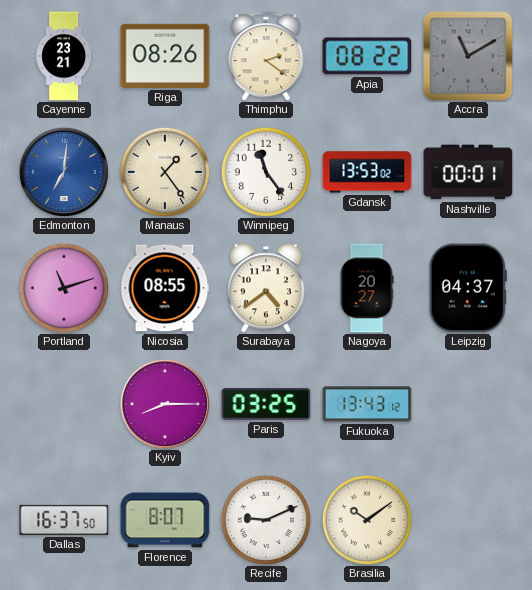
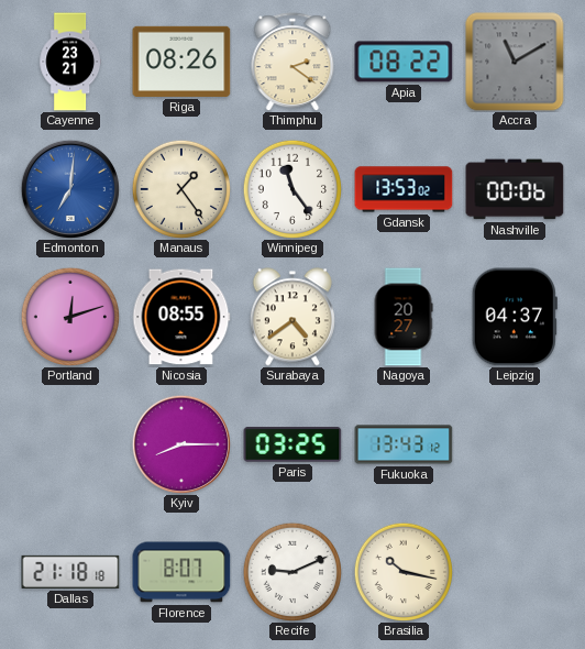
Nashville: 00:01 -> 00:06 (515, 189)
Portland: 11:12 -> 12:12 (69, 316)
Dallas: 16:37 -> 21:18 (70, 572)
Brasilia: 10:09 -> 10:17 (402, 571)
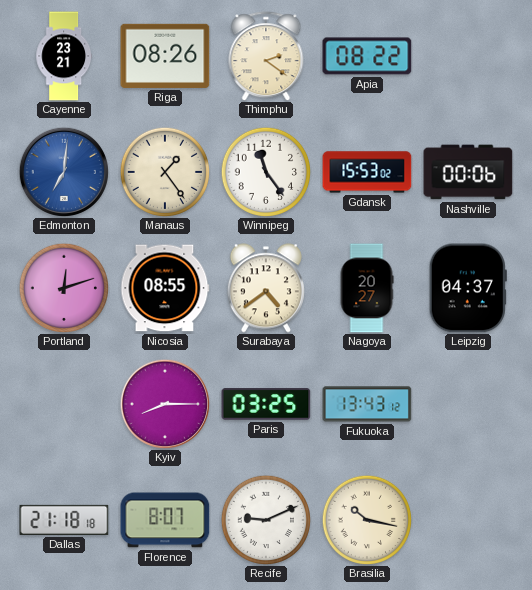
Accra: 11:10 -> none (515, 62)
Gdansk: 13:53 -> 15:53 (367, 172)
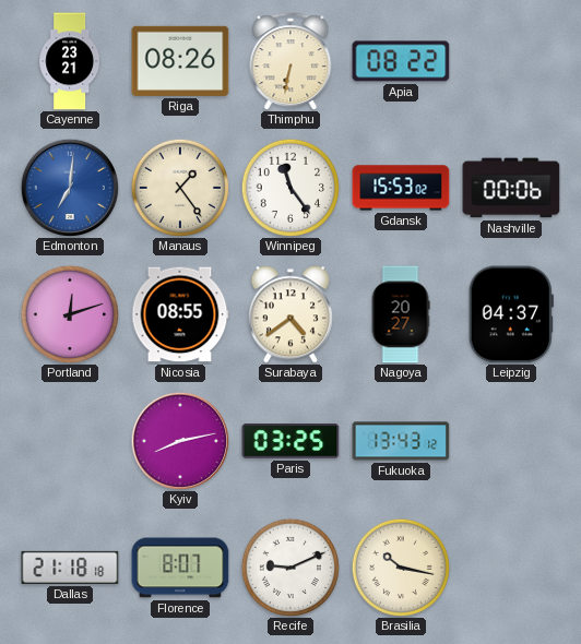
Thimphu: 2:21 -> 6:32 (290, 61)
Kyiv: 8:15 -> 8:13 (179, 440)
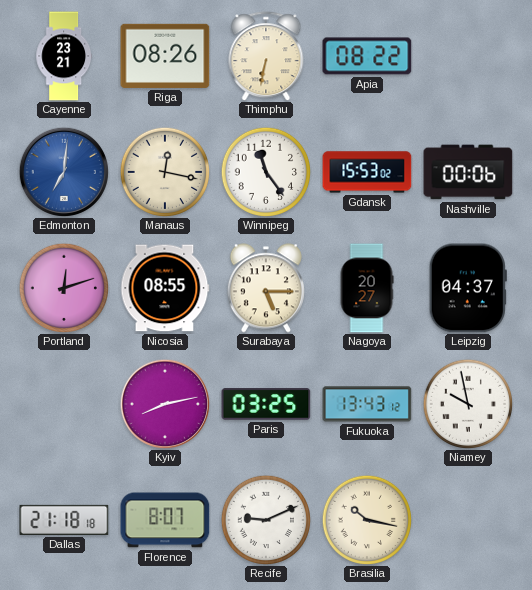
Manaus: 1:24 -> 12:17 (164, 171)
Surabaya: 4:39 -> 5:15 (266, 288)
Niamey: none -> 9:58 (467, 403)
